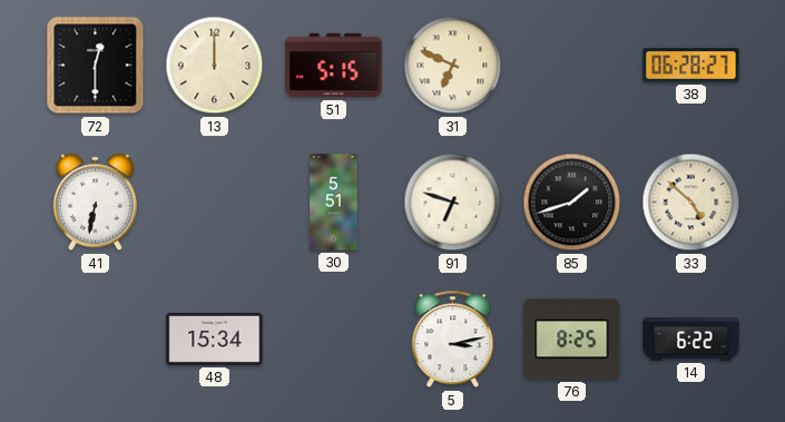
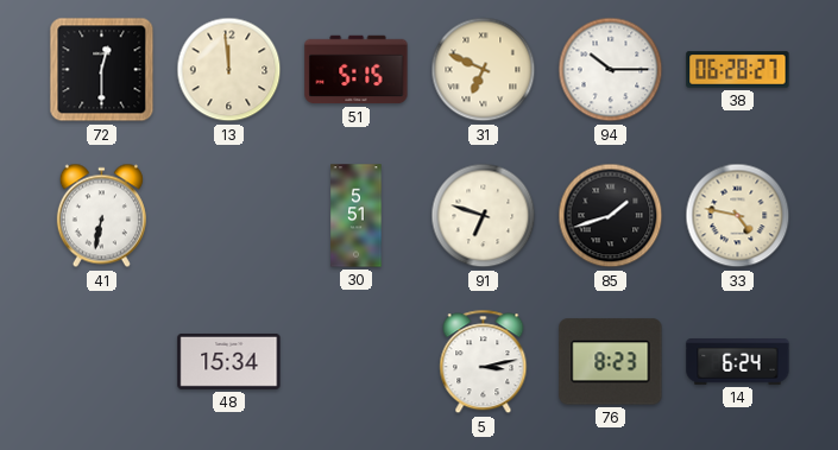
13: 12:00 -> 11:59 (229, 70)
94: none -> 10:15 (611, 70)
33: 4:52 -> 4:47 (738, 216)
76: 8:25 -> 8:23 (611, 362)
14: 6:22 -> 6:24 (738, 362)
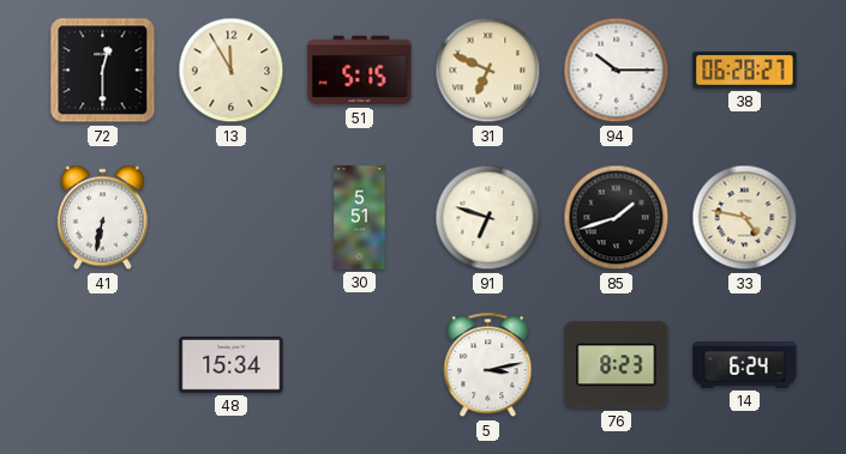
13: 11:59 -> 11:55 (232, 71)
